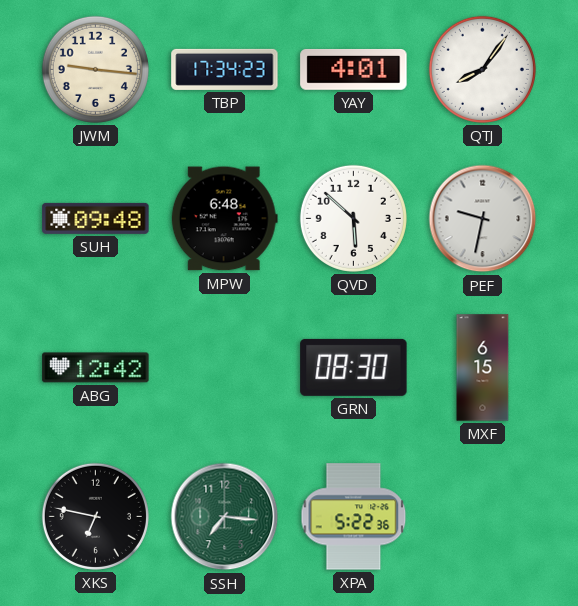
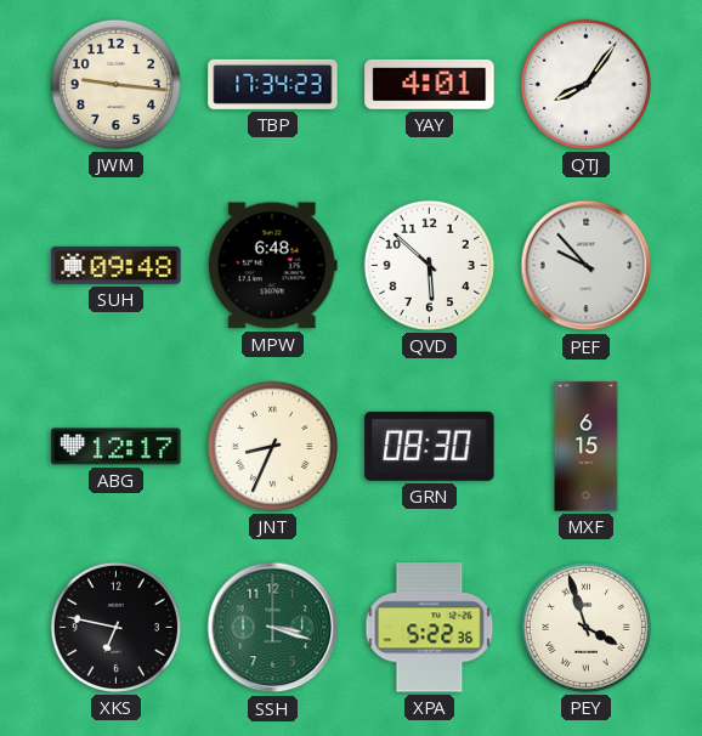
PEF: 9:32 -> 9:53 (587, 266)
ABG: 12:42 -> 12:17 (117, 447)
JNT: none -> 8:34 (272, 446)
SSH: 7:16 -> 3:18 (273, 628)
PEY: none -> 3:57 (585, 627)
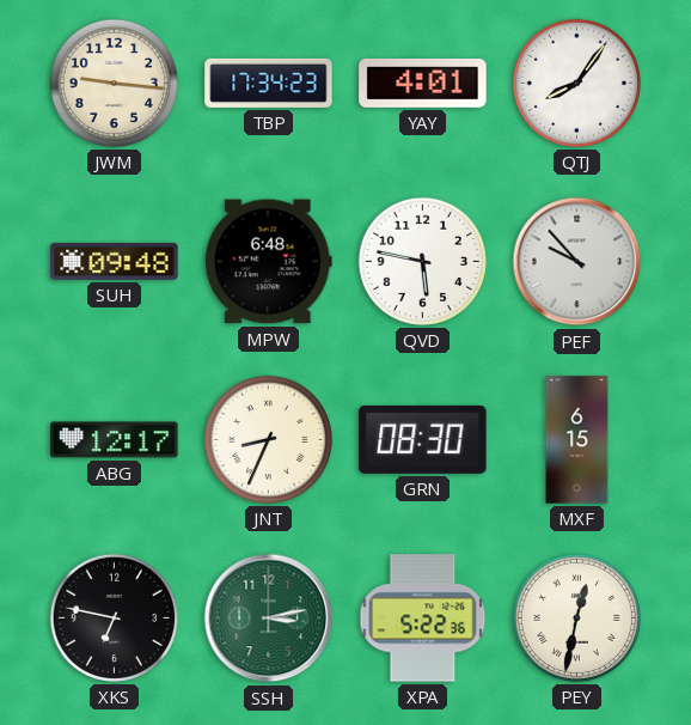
QVD: 5:52 -> 5:47 (422, 261)
SSH: 3:18 -> 3:13 (269, 619)
PEY: 3:57 -> 12:32 (576, 617)
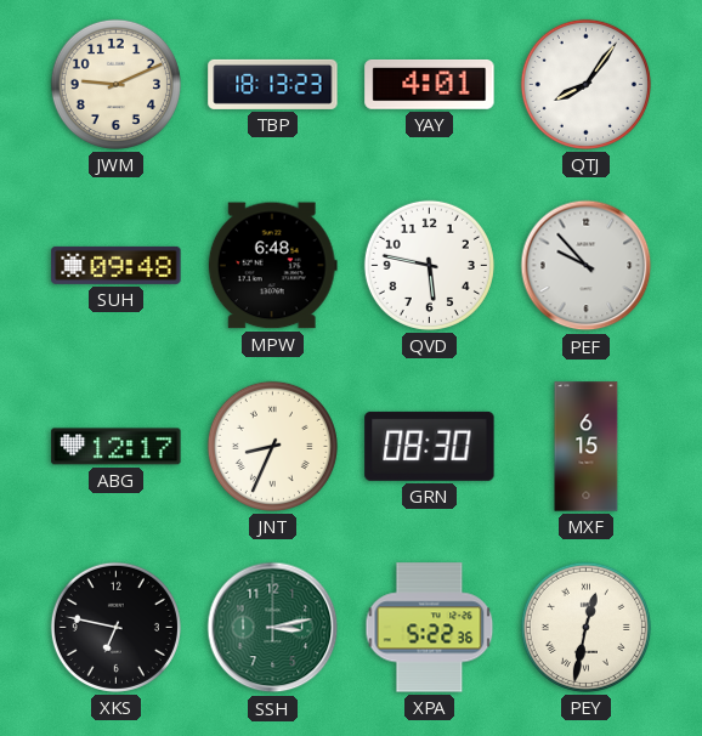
JWM: 9:16 -> 9:11 (115, 84)
TBP: 17:34 -> 18:13 (273, 84)
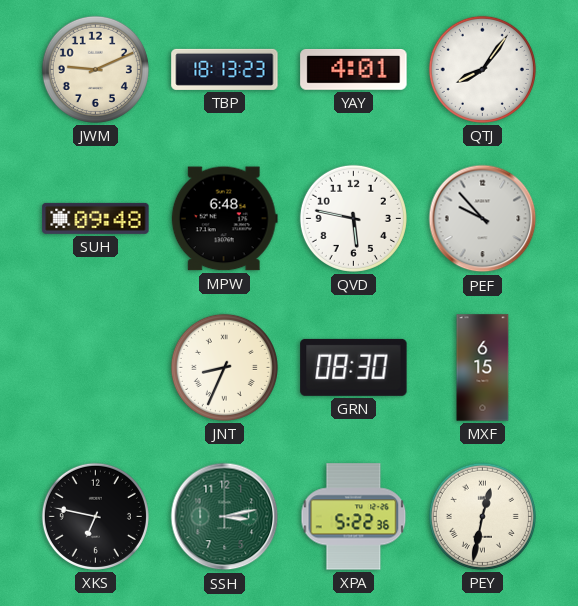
ABG: 12:17 -> none (117, 447)
